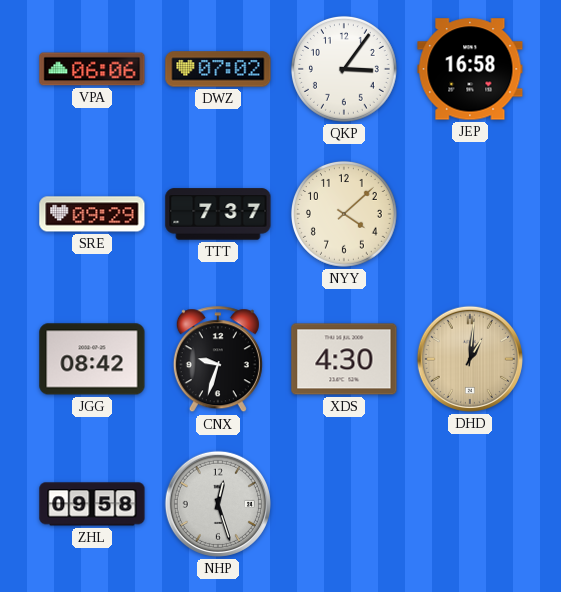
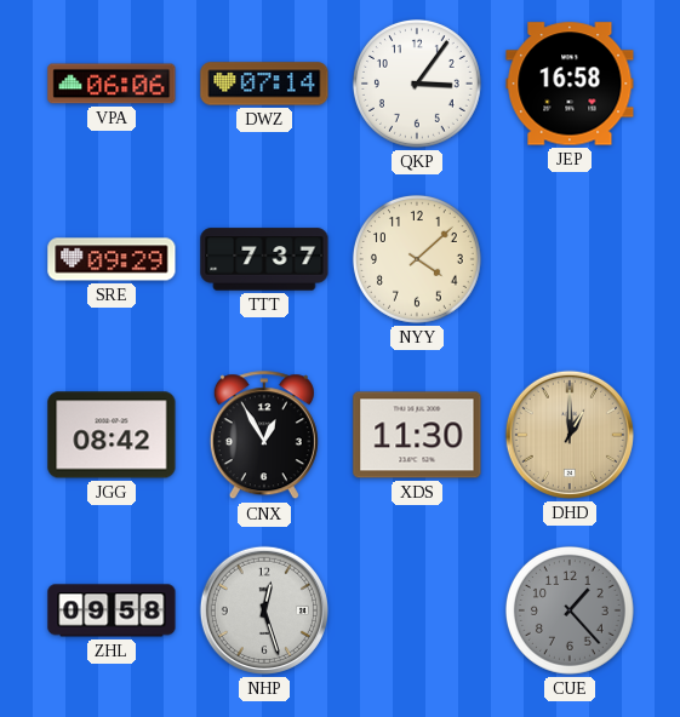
DWZ: 07:02 -> 07:14 (264, 84)
CNX: 9:33 -> 12:55 (264, 436)
XDS: 4:30 -> 11:30 (417, 435)
DHD: 1:01 -> 1:00 (570, 435)
CUE: none -> 1:23 (570, 610)
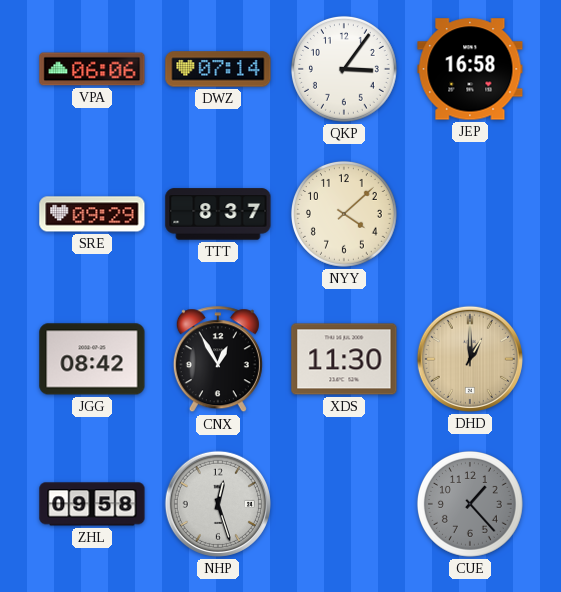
TTT: 7:37 -> 8:37 (218, 214)
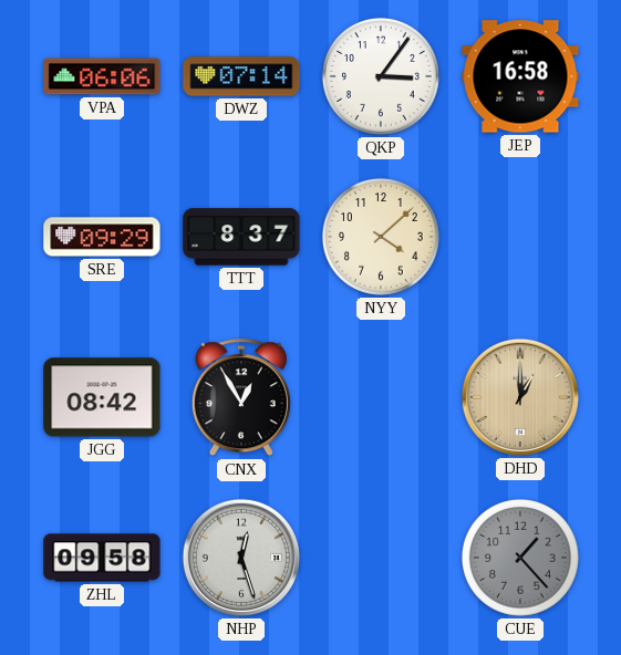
XDS: 11:30 -> none (344, 359)
